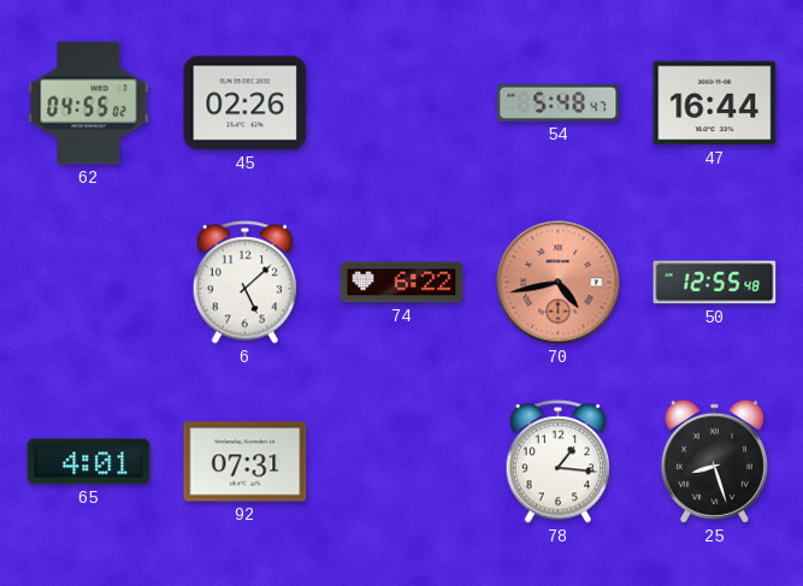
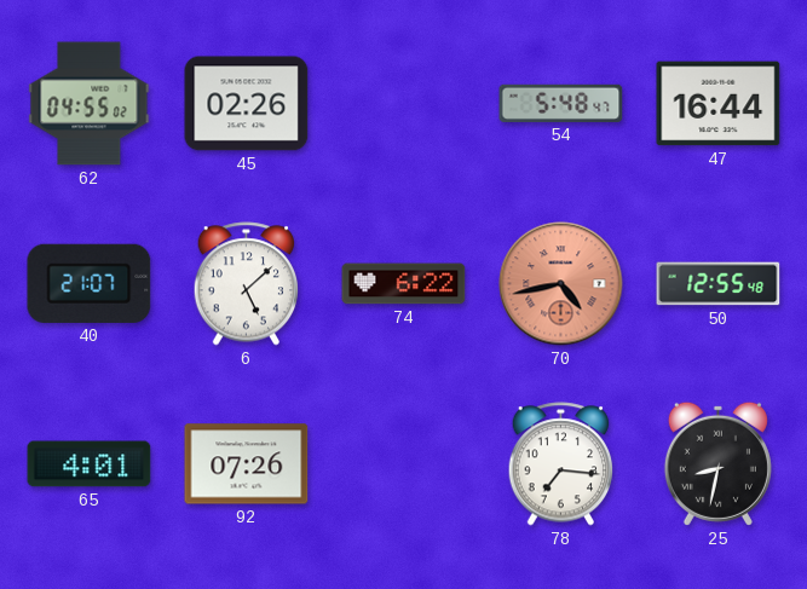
40: none -> 21:07 (90, 283)
92: 07:31 -> 07:26 (247, 464)
78: 1:16 -> 7:16 (561, 464)
25: 8:27 -> 8:32 (717, 463)
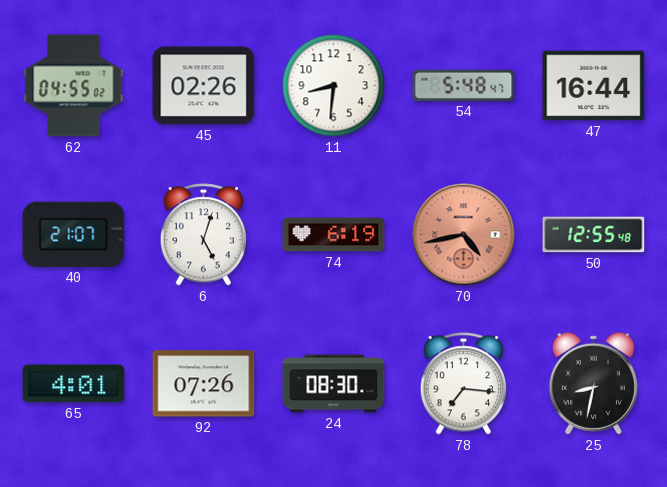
11: none -> 8:31 (334, 86)
6: 5:08 -> 5:03 (204, 235)
74: 6:22 -> 6:19 (334, 235)
24: none -> 08:30 (334, 384)
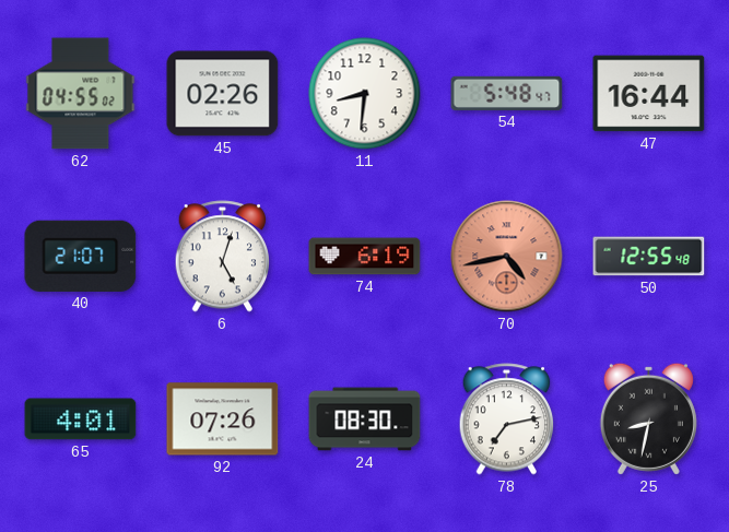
78: 7:16 -> 7:13 (507, 419)
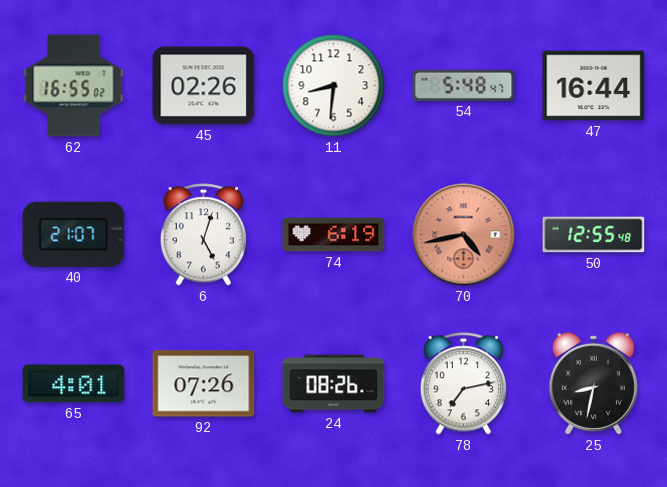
62: 04:55 -> 16:55 (74, 86)
24: 08:30 -> 08:26 (334, 384)
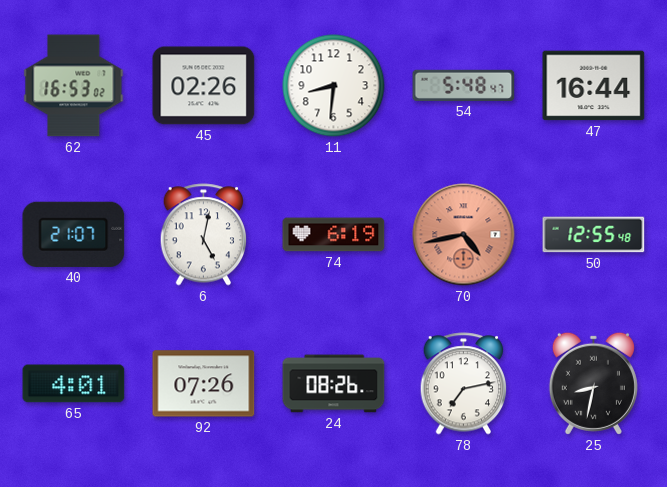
62: 16:55 -> 16:53 (74, 86)
6: 5:03 -> 5:02 (204, 235)
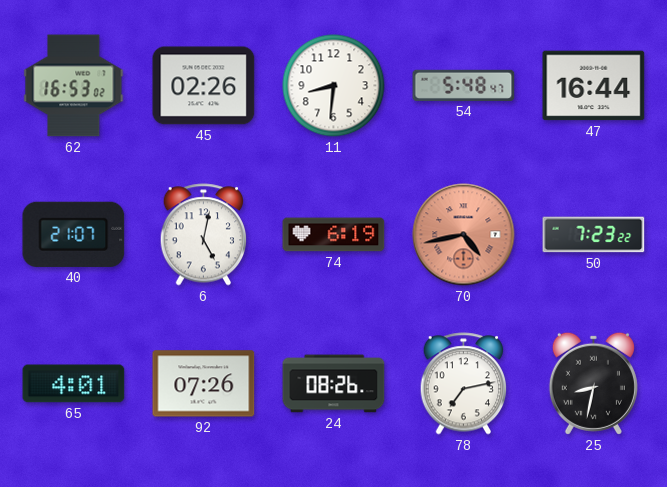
50: 12:55 -> 7:23 (594, 235)
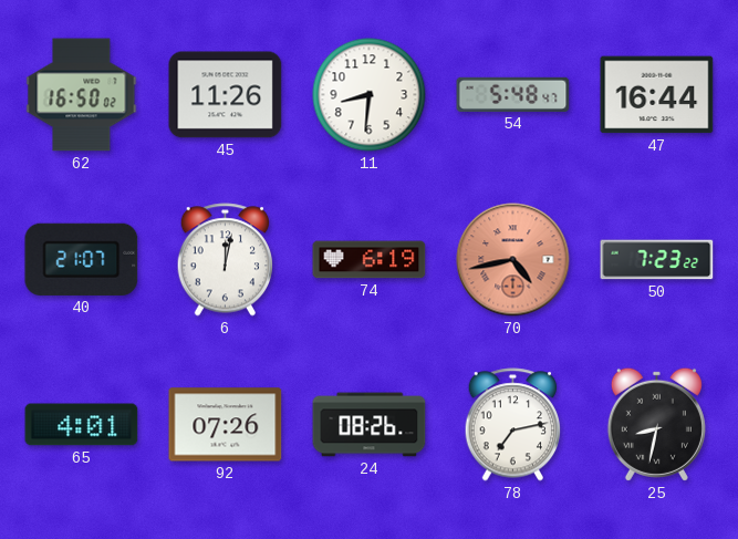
62: 16:53 -> 16:50 (82, 95)
45: 02:26 -> 11:26 (226, 95)
6: 5:02 -> 12:02 (226, 260)
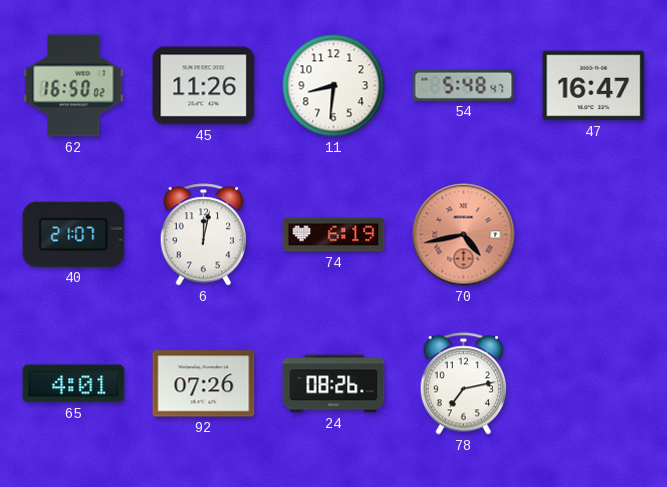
47: 16:44 -> 16:47 (594, 86)
50: 7:23 -> none (657, 260)
25: 8:32 -> none (656, 424)
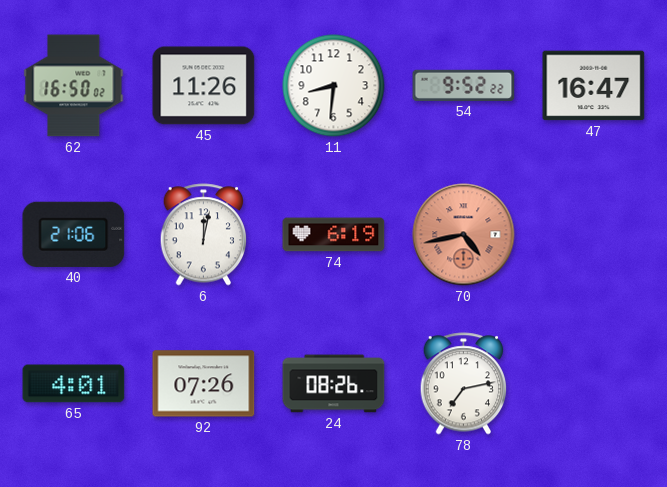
54: 5:48 -> 9:52 (464, 85)
40: 21:07 -> 21:06 (74, 234)
